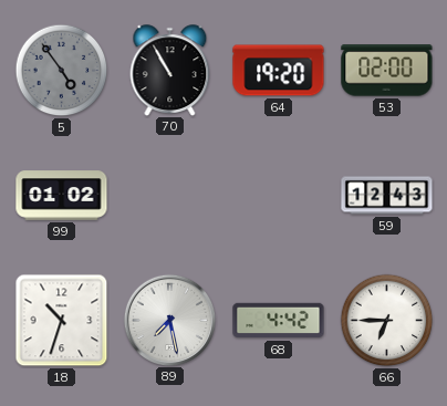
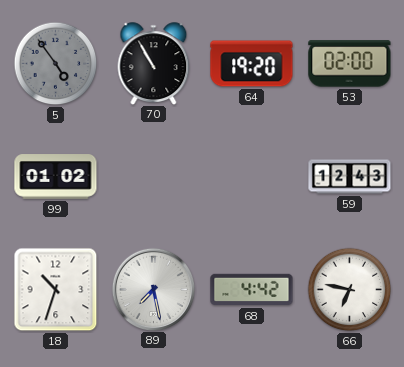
66: 6:45 -> 6:47 (350, 290)
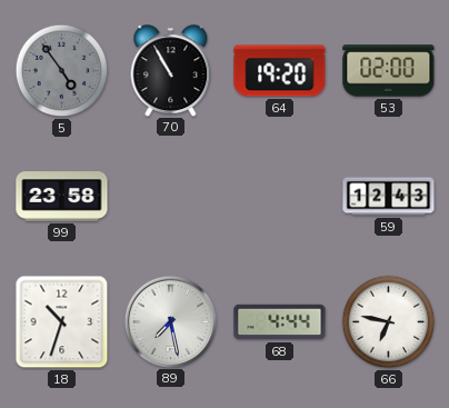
99: 01:02 -> 23:58 (62, 197)
68: 4:42 -> 4:44 (280, 322)
